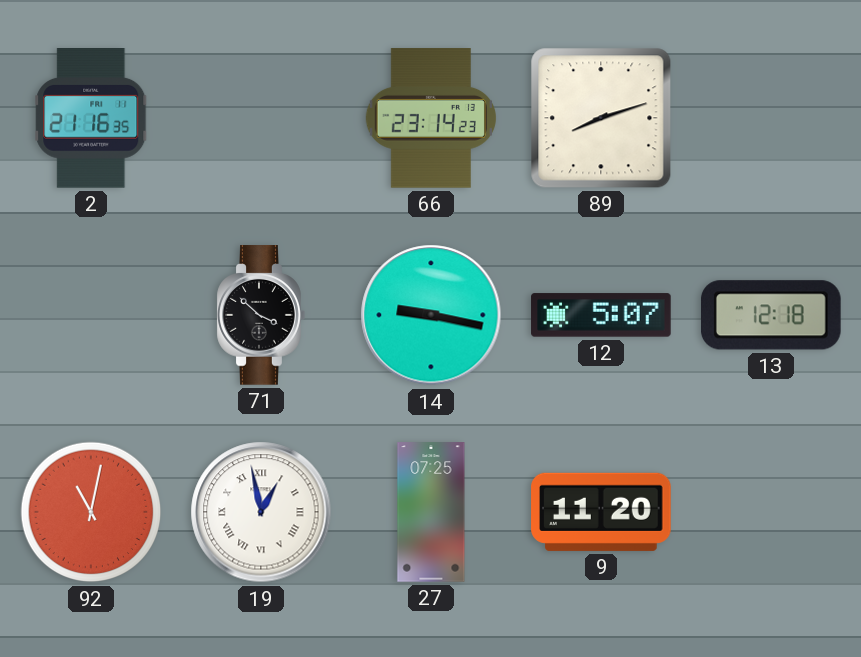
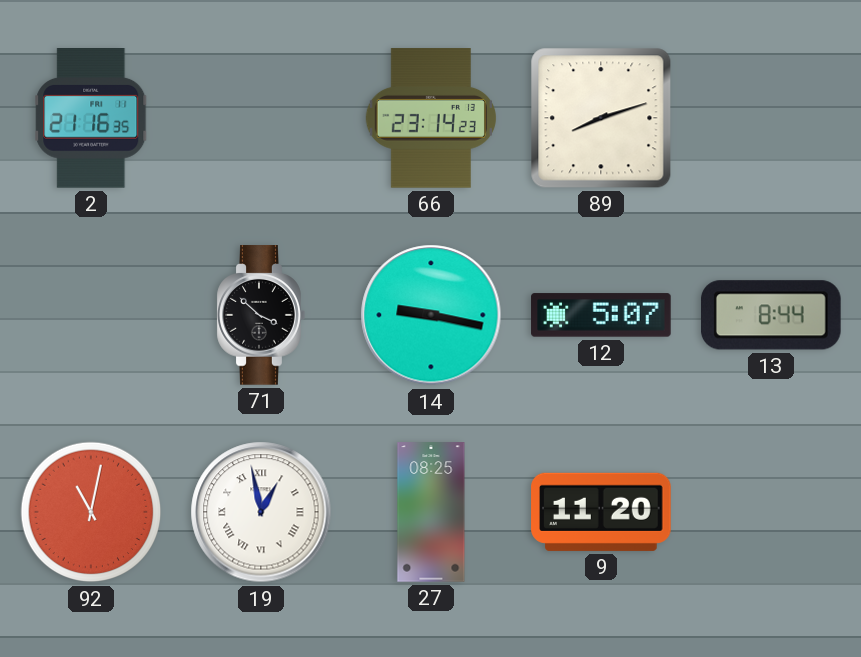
13: 12:18 -> 8:44 (771, 315)
27: 07:25 -> 08:25 (431, 512)
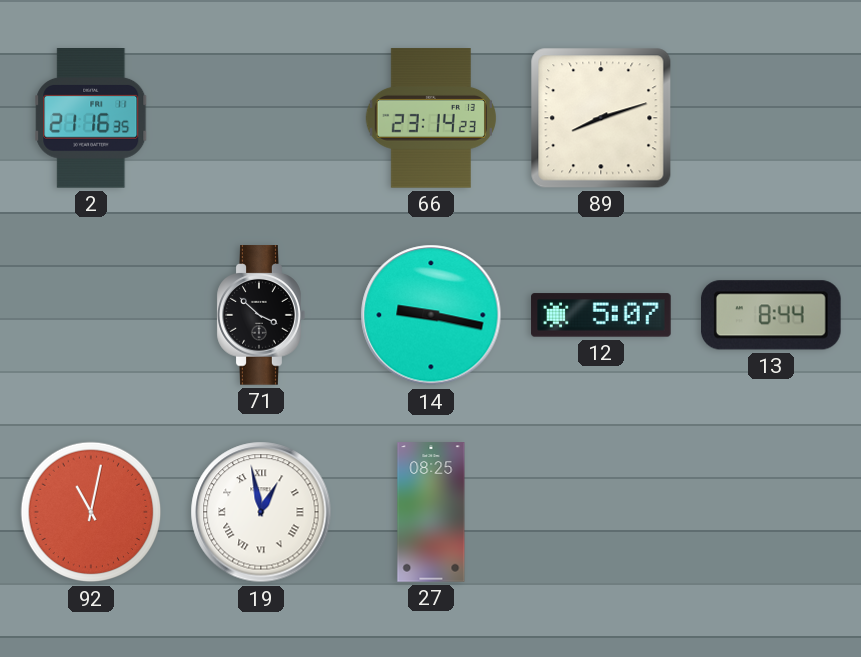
9: 11:20 -> none (601, 512)
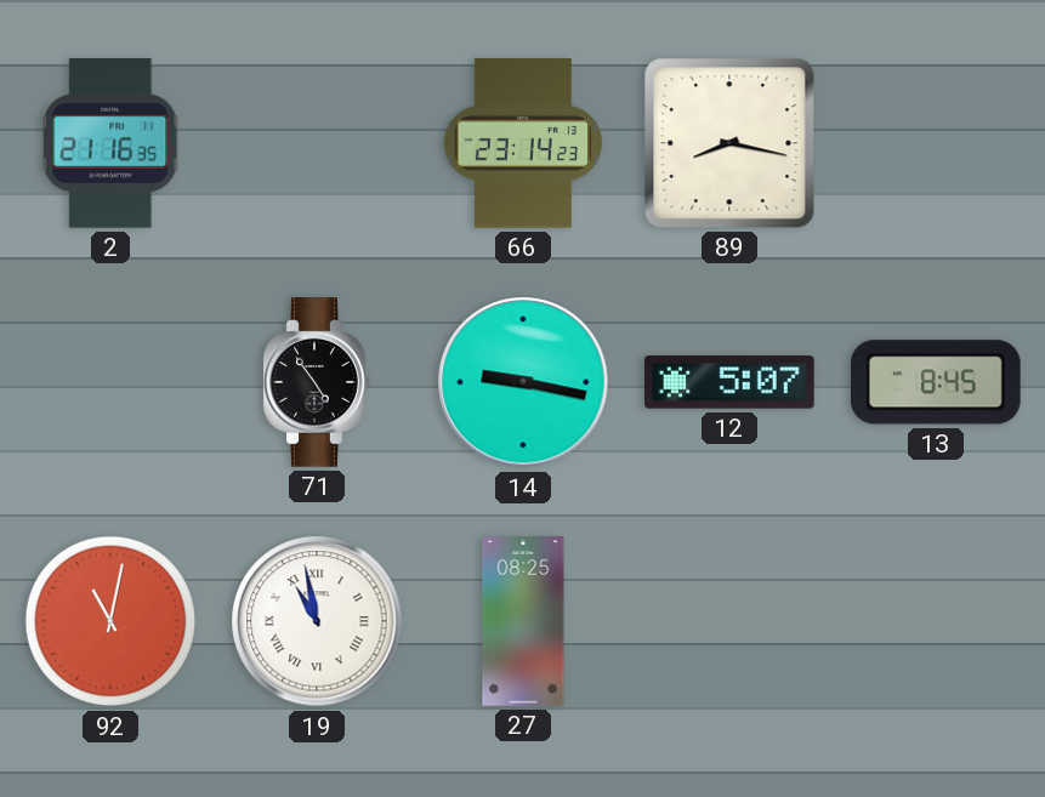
89: 8:12 -> 8:17 (729, 143)
71: 3:52 -> 4:54 (317, 382)
13: 8:44 -> 8:45 (936, 382)
19: 12:58 -> 10:58 (317, 621)
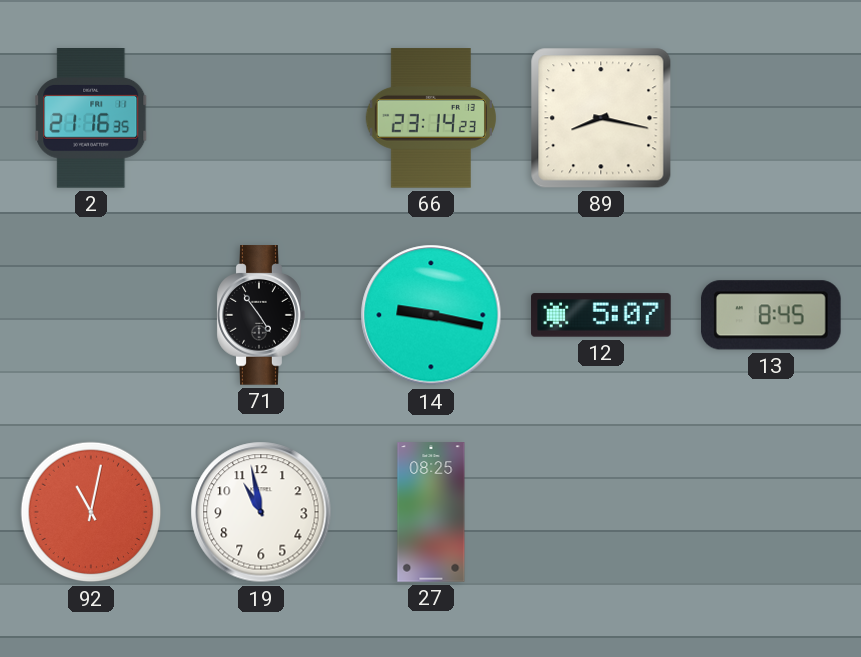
19 numerals: Roman -> Arabic (261, 512)
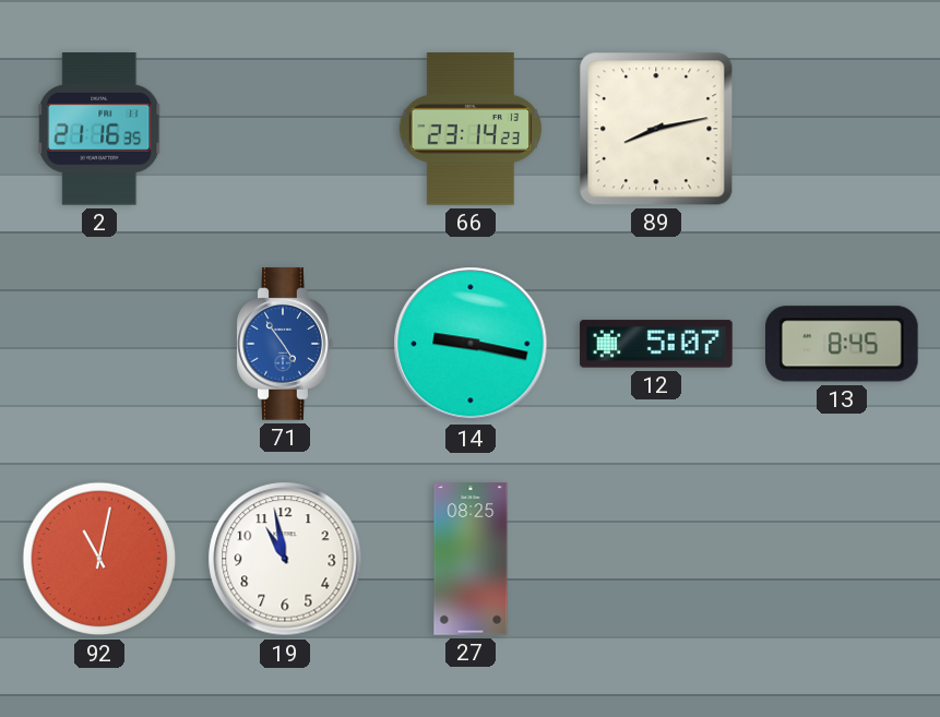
89: 8:17 -> 8:13 (656, 129)
71 dial: black -> blue (285, 344)
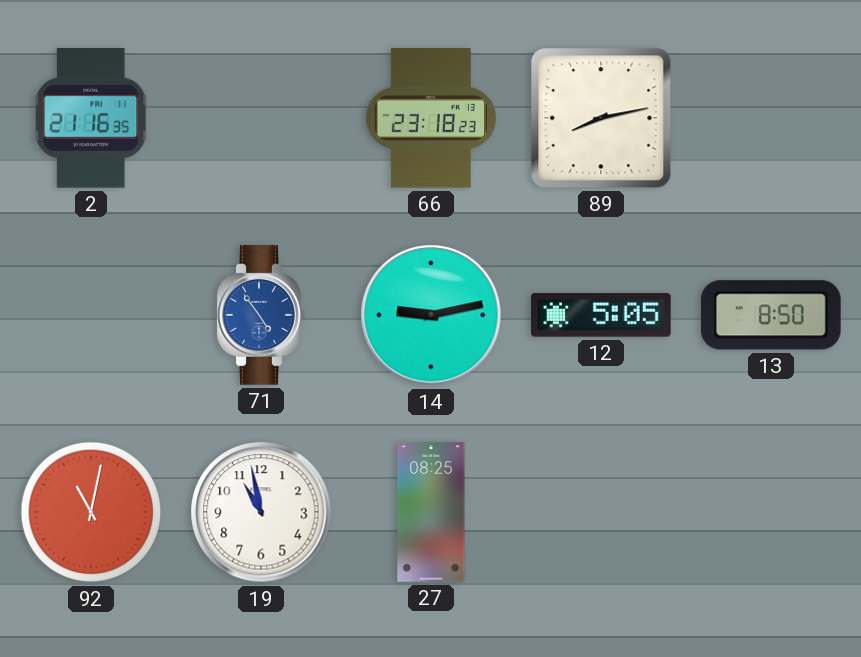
66: 23:14 -> 23:18 (431, 118)
14: 9:17 -> 9:13 (431, 315)
12: 5:07 -> 5:05 (601, 315)
13: 8:45 -> 8:50 (771, 315)
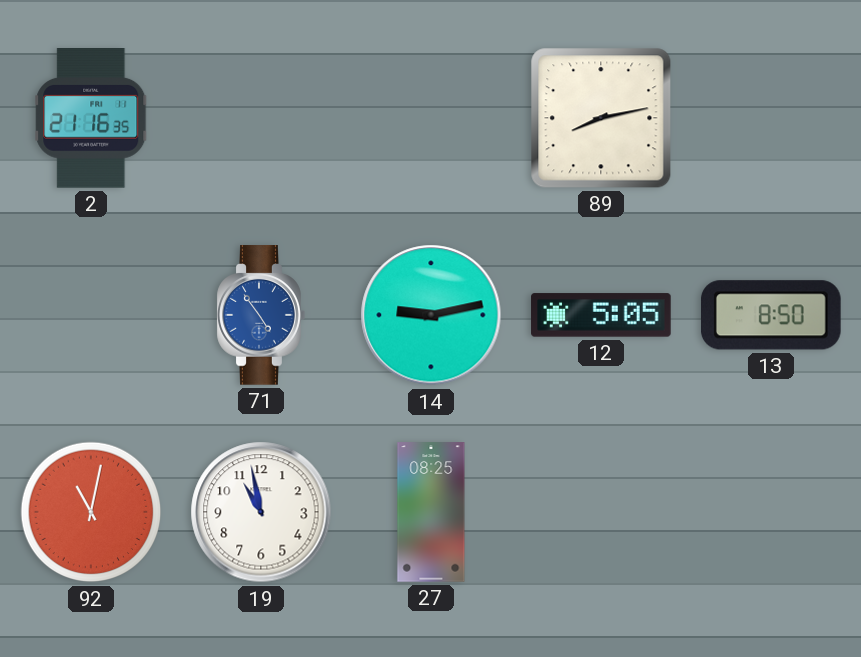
66: 23:18 -> none (431, 118)
